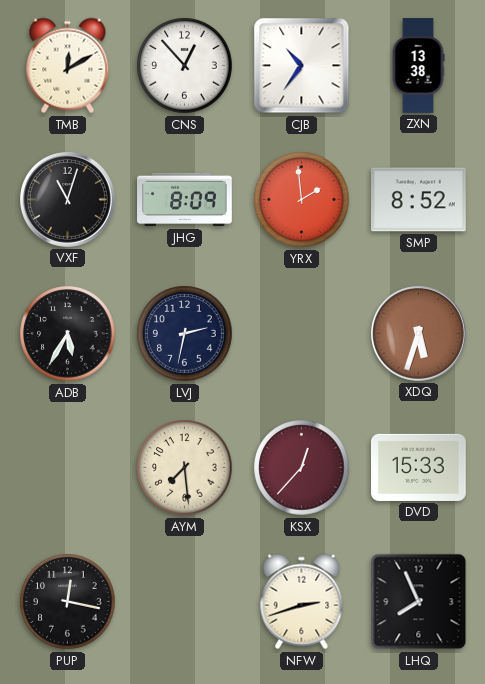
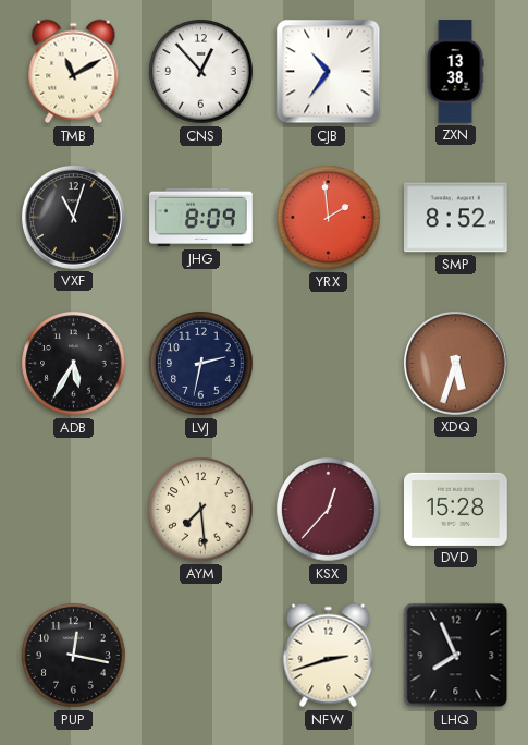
TMB: 12:10 -> 11:10 (74, 72)
DVD: 15:33 -> 15:28 (456, 509)
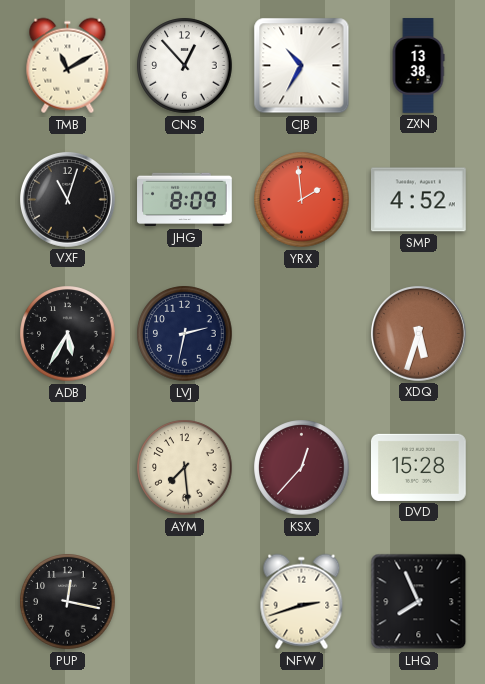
CJB: 10:36 -> 10:35 (302, 66)
SMP: 8:52 -> 4:52 (419, 200)
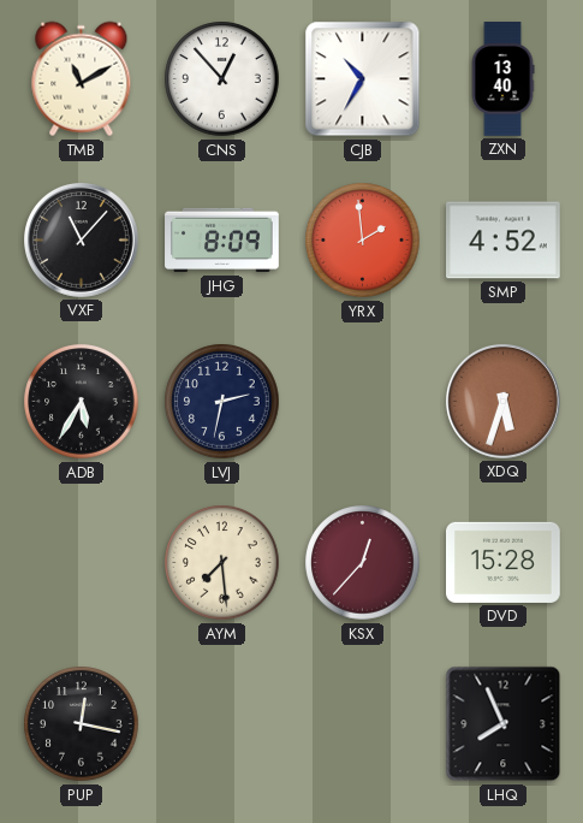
ZXN: 13:38 -> 13:40 (502, 79)
VXF: 11:03 -> 11:07 (82, 241)
NFW: 2:42 -> none (302, 602)
